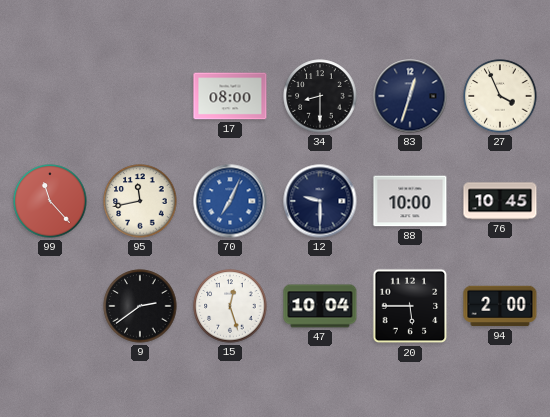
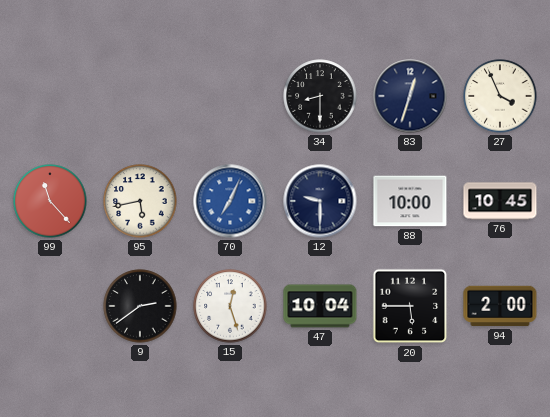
17: 08:00 -> none (230, 96)
95: 11:43 -> 5:43 (140, 201)
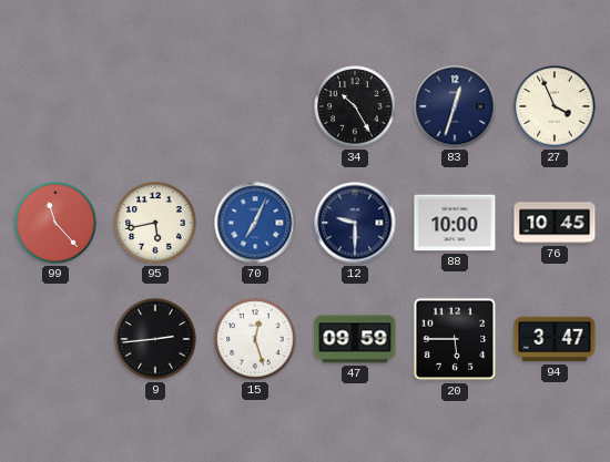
34: 8:30 -> 10:25 (355, 106)
9: 2:39 -> 2:44 (155, 339)
47: 10:04 -> 09:59 (355, 339)
94: 2:00 -> 3:47 (555, 339)
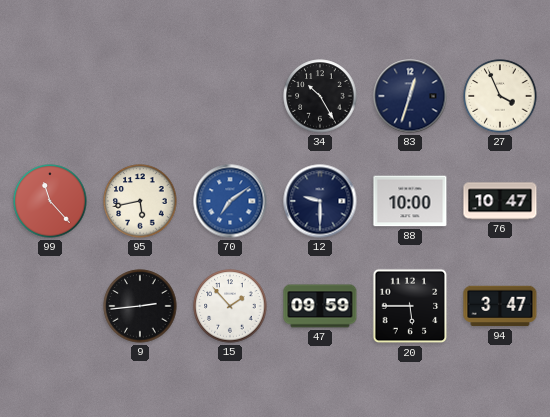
70: 7:04 -> 7:09 (230, 201)
76: 10:45 -> 10:47 (500, 201)
15: 12:27 -> 1:53 (230, 306)
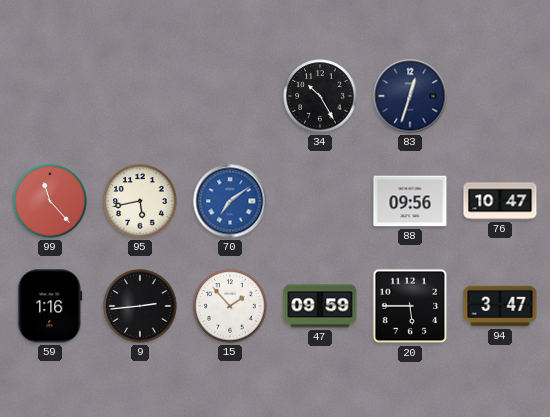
27: 3:56 -> none (500, 96)
12: 9:30 -> none (320, 201)
88: 10:00 -> 09:56 (410, 201)
59: none -> 1:16 (50, 306)
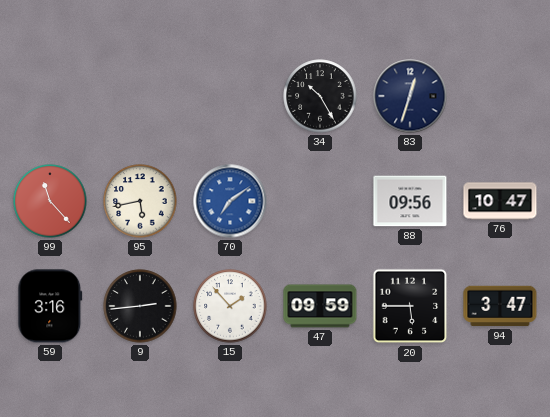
59: 1:16 -> 3:16 (50, 306)
